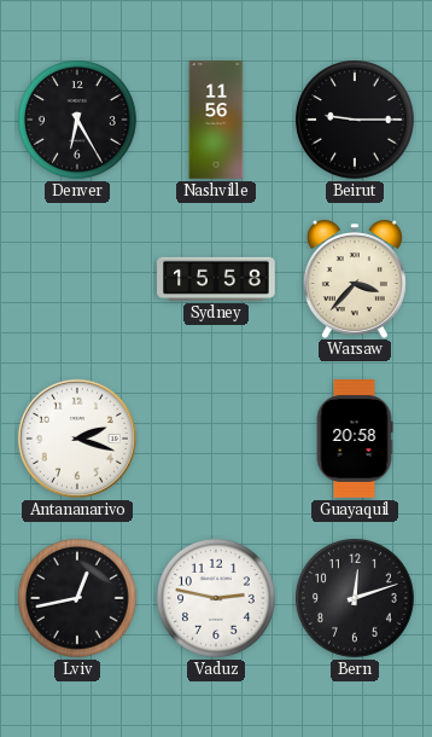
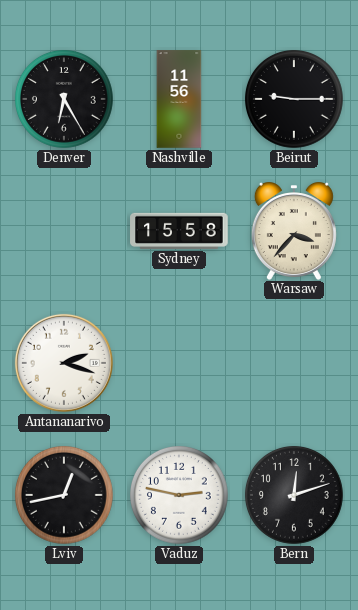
Guayaquil: 20:58 -> none (355, 439)
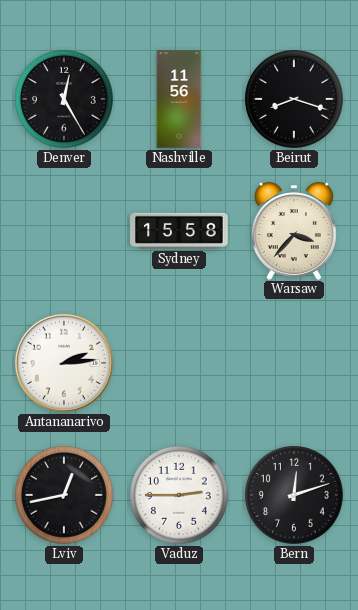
Denver: 6:25 -> 12:25 (65, 100)
Beirut: 9:15 -> 8:18 (295, 100)
Antananarivo: 2:18 -> 2:14 (64, 363)
Vaduz: 2:47 -> 2:45 (180, 496)
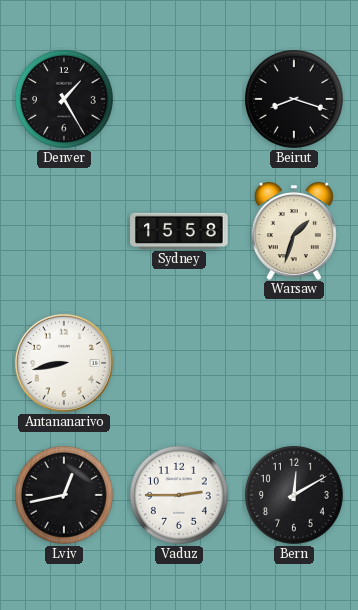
Denver: 12:25 -> 1:25 (65, 100)
Nashville: 11:56 -> none (179, 99)
Warsaw: 3:37 -> 1:33 (294, 231)
Antananarivo: 2:14 -> 8:43 (64, 363)
Bern: 12:12 -> 12:10 (295, 496)
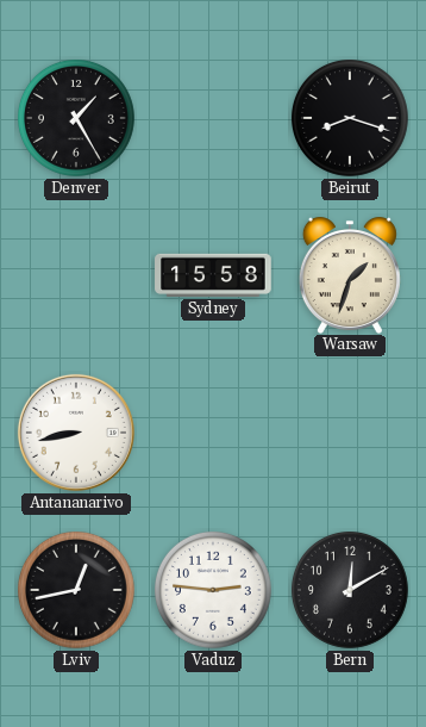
Vaduz: 2:45 -> 2:46 (214, 591)
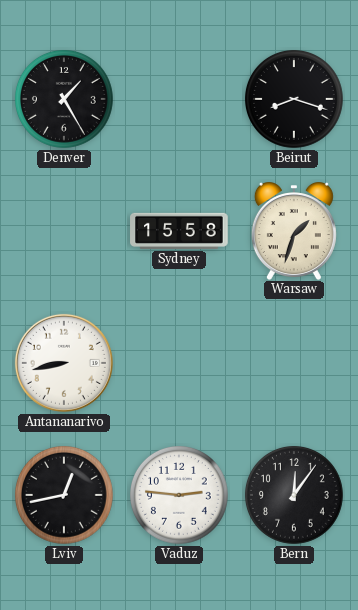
Bern: 12:10 -> 12:06 (295, 496)
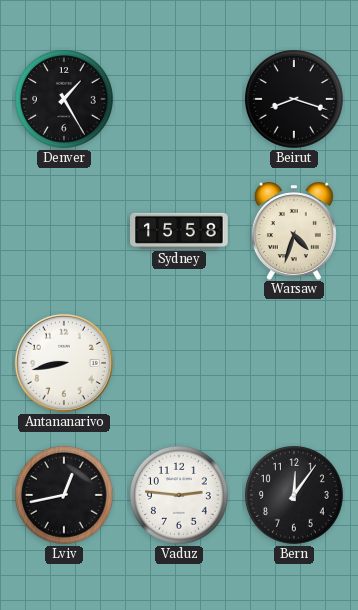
Warsaw: 1:33 -> 4:33 (294, 231)
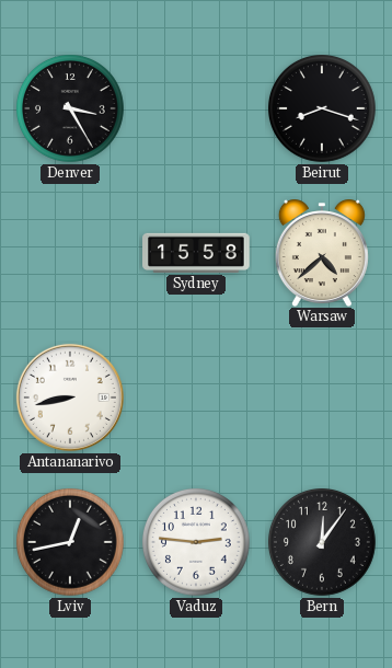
Denver: 1:25 -> 3:25 (71, 110)
Warsaw: 4:33 -> 4:38 (322, 253)
